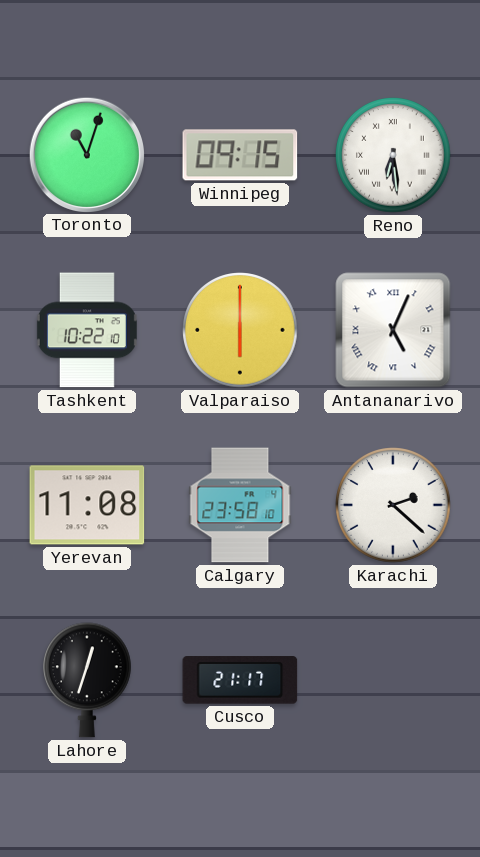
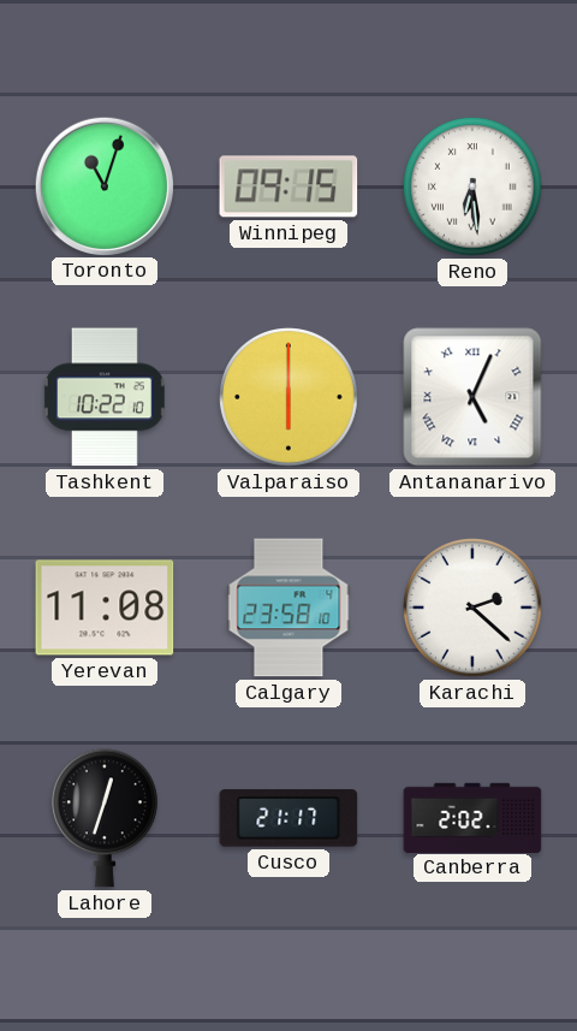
Canberra: none -> 2:02 (472, 817)
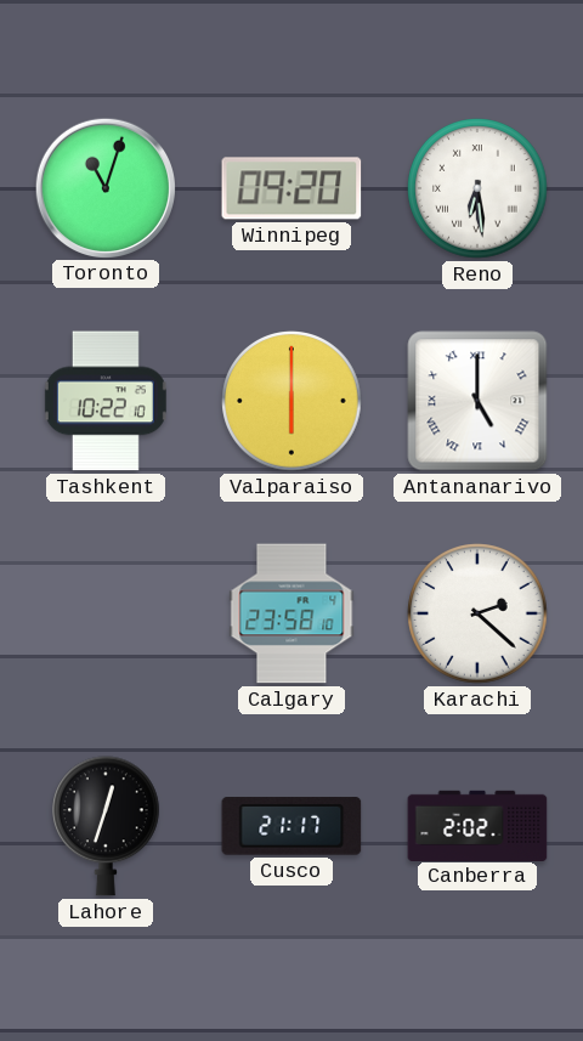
Winnipeg: 09:15 -> 09:20 (291, 188)
Antananarivo: 5:04 -> 5:00 (477, 401)
Yerevan: 11:08 -> none (105, 608)
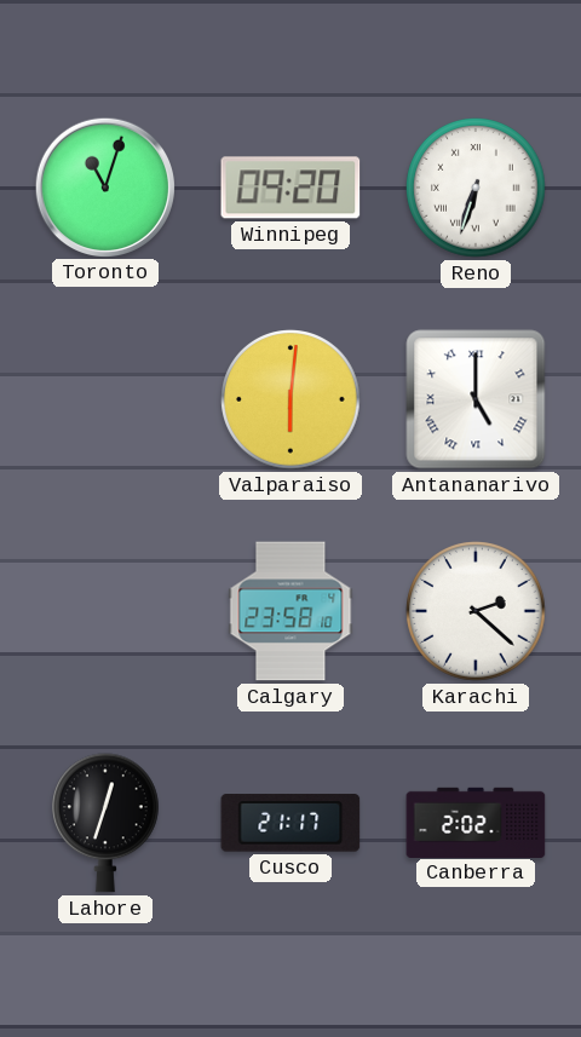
Reno: 6:29 -> 6:33 (476, 188)
Tashkent: 10:22 -> none (106, 401)
Valparaiso: 6:00 -> 6:01 (290, 399)
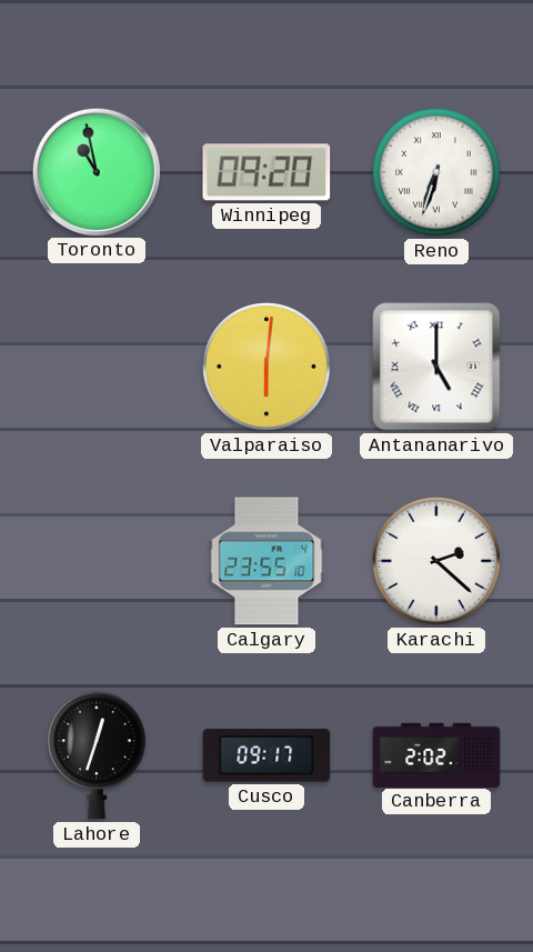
Toronto: 11:03 -> 10:58 (95, 171)
Calgary: 23:58 -> 23:55 (266, 561)
Cusco: 21:17 -> 09:17 (266, 755)
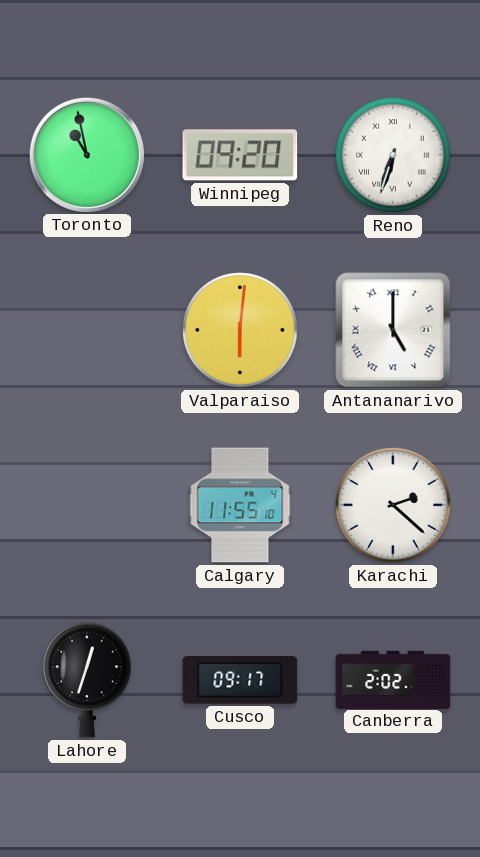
Calgary: 23:55 -> 11:55 (240, 505)
